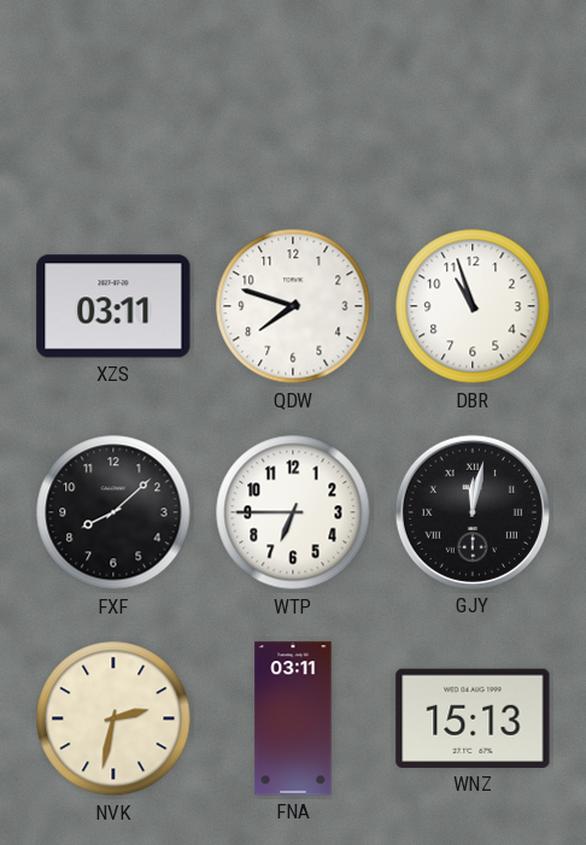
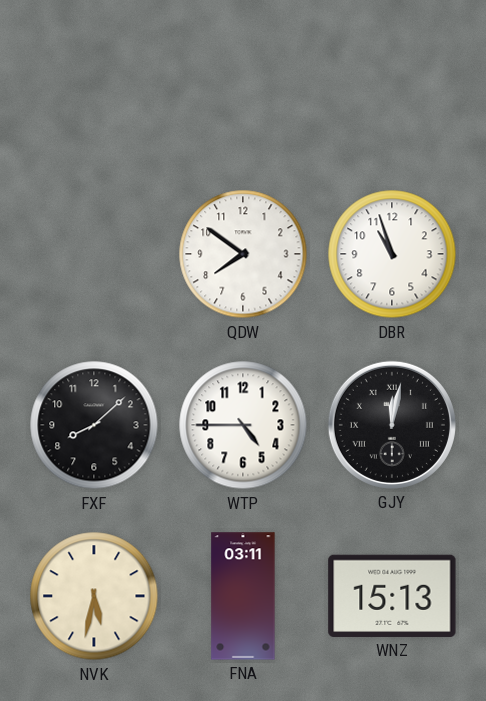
XZS: 03:11 -> none (113, 306)
QDW: 7:48 -> 7:51 (243, 254)
WTP: 6:45 -> 4:45 (243, 425)
NVK: 2:32 -> 5:32 (94, 596)
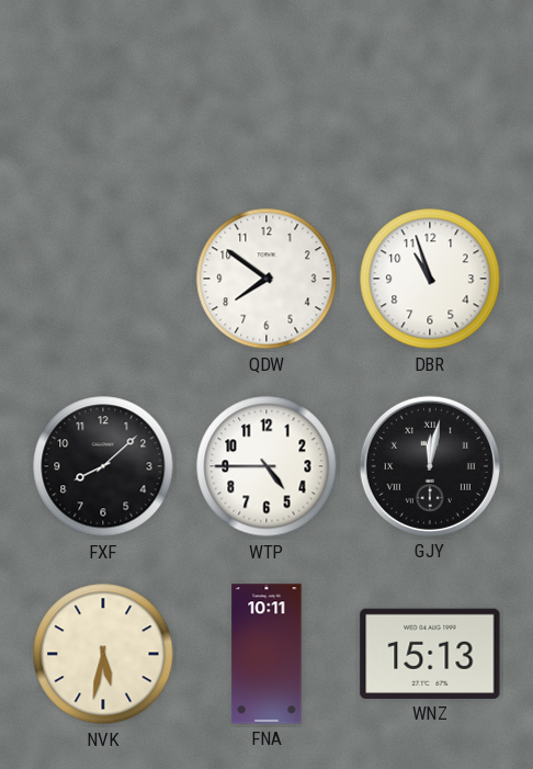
FNA: 03:11 -> 10:11 (266, 654)
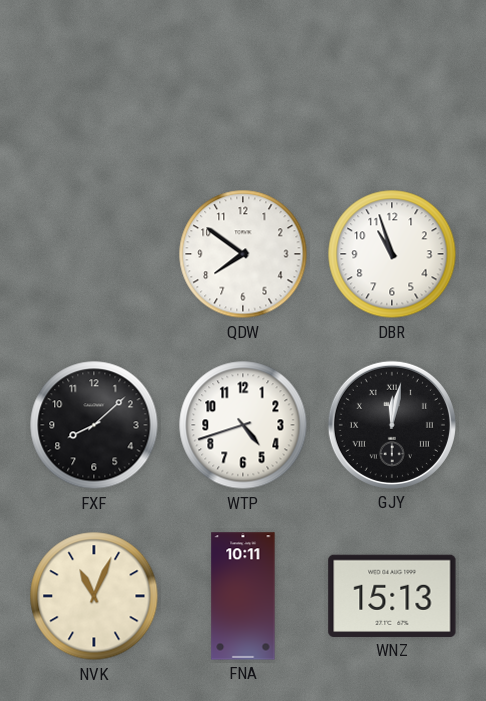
WTP: 4:45 -> 4:42 (243, 425)
NVK: 5:32 -> 11:04 (94, 596)
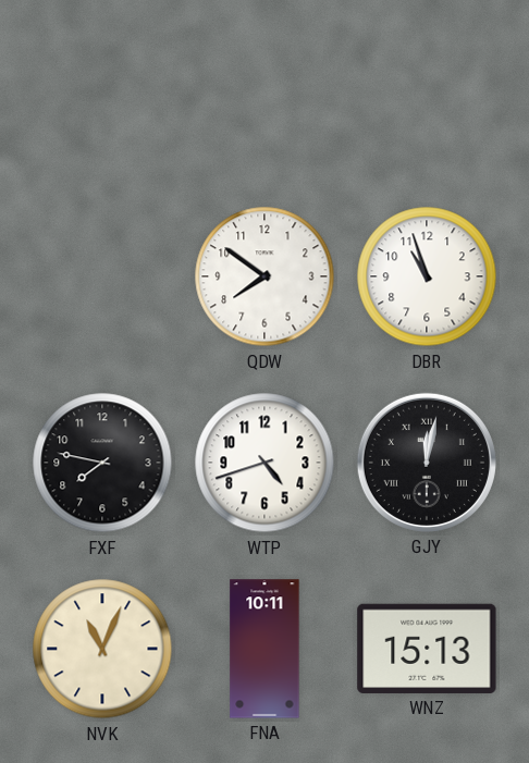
FXF: 8:08 -> 7:47 (102, 463)
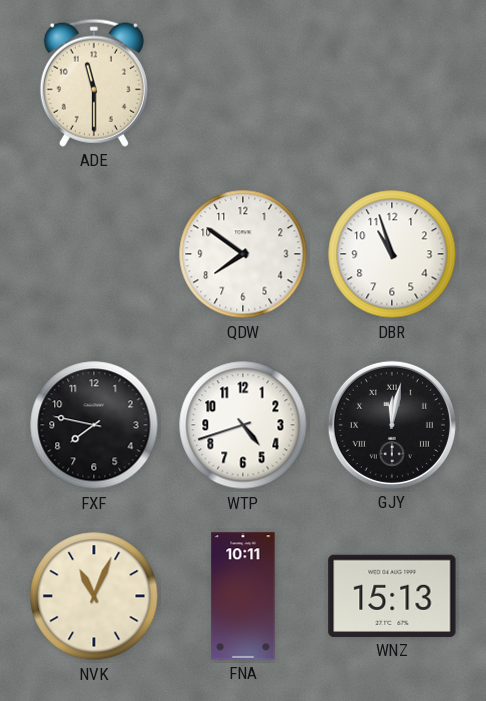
ADE: none -> 11:30 (94, 83)
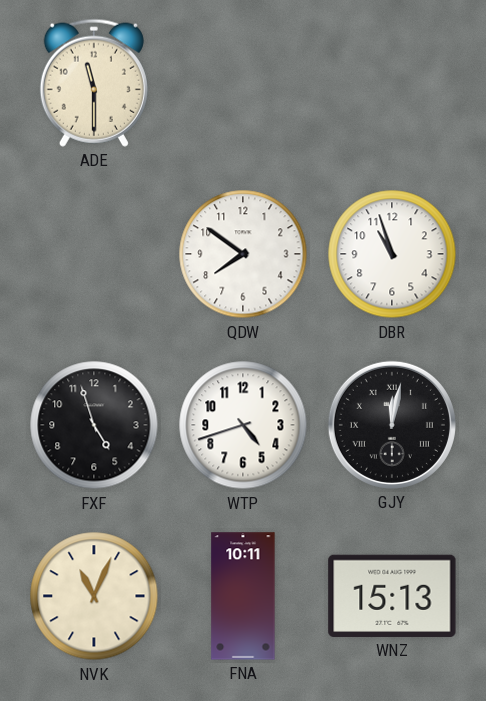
FXF: 7:47 -> 4:57 (94, 425)
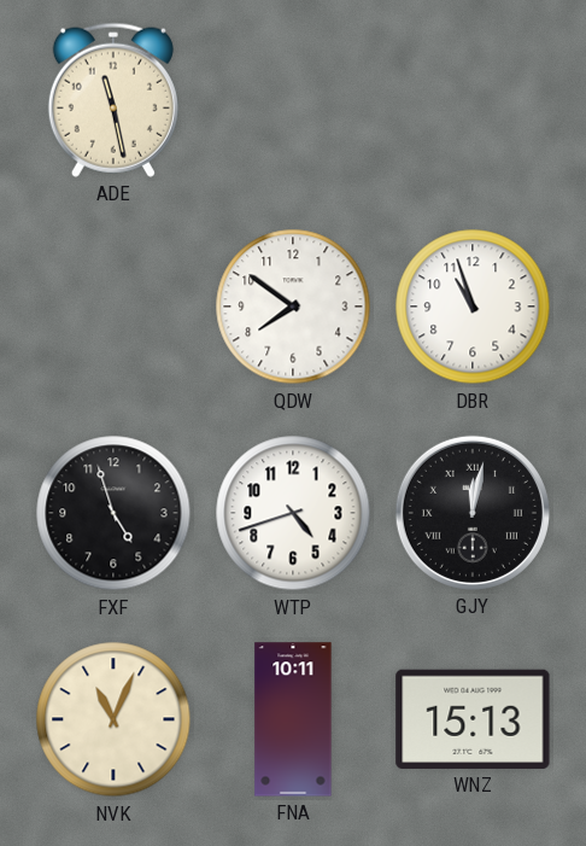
ADE: 11:30 -> 11:28 (113, 100)
